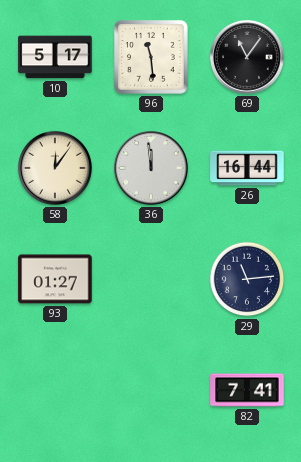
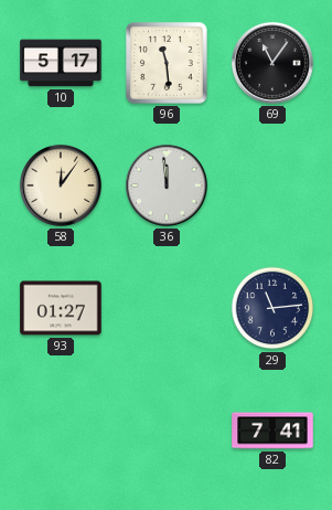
26: 16:44 -> none (247, 168)
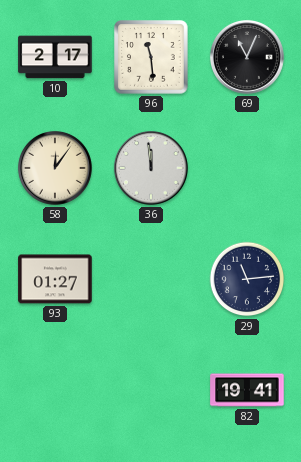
10: 5:17 -> 2:17 (55, 57)
69: 11:06 -> 11:04 (247, 57)
82: 7:41 -> 19:41 (247, 390)
